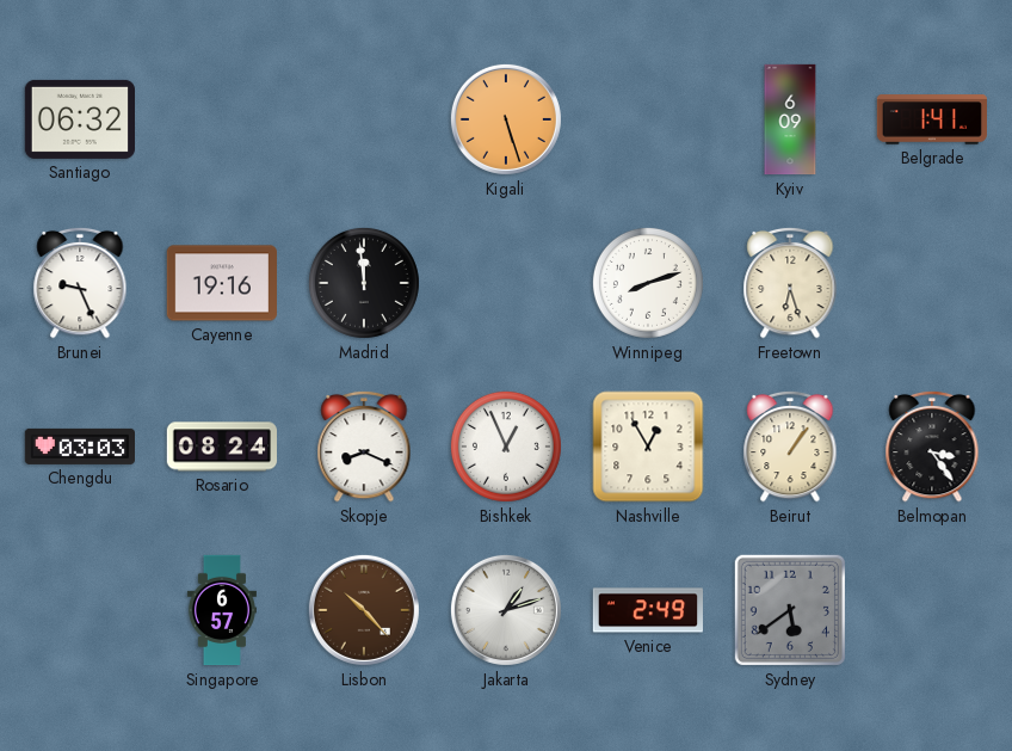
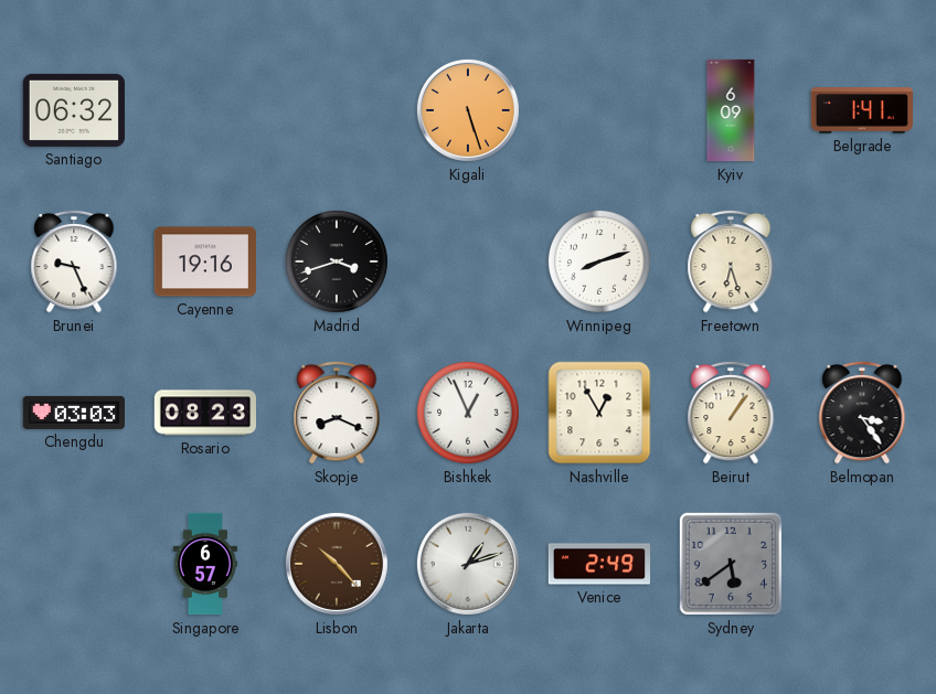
Madrid: 11:59 -> 3:42 (337, 261)
Rosario: 08:24 -> 08:23 (204, 413)
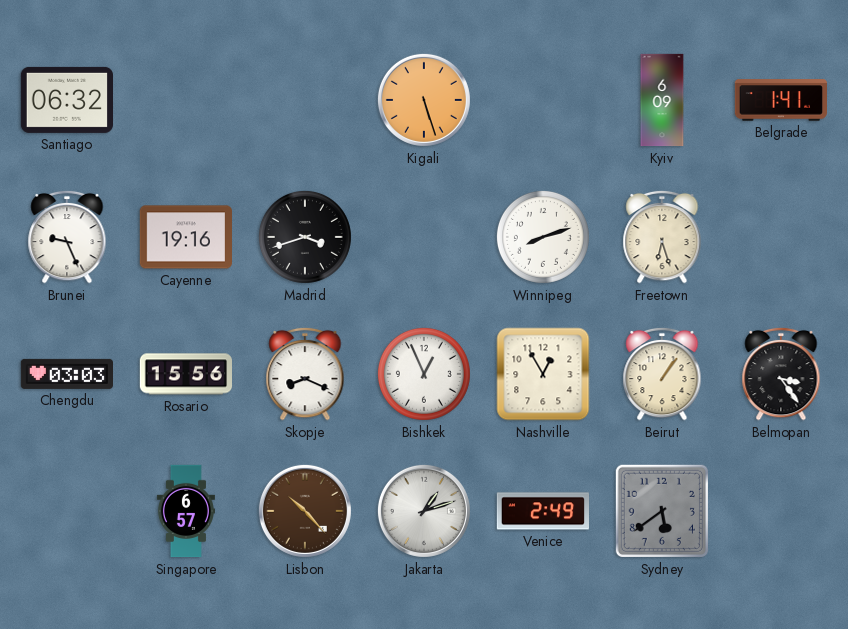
Rosario: 08:23 -> 15:56 (185, 374)
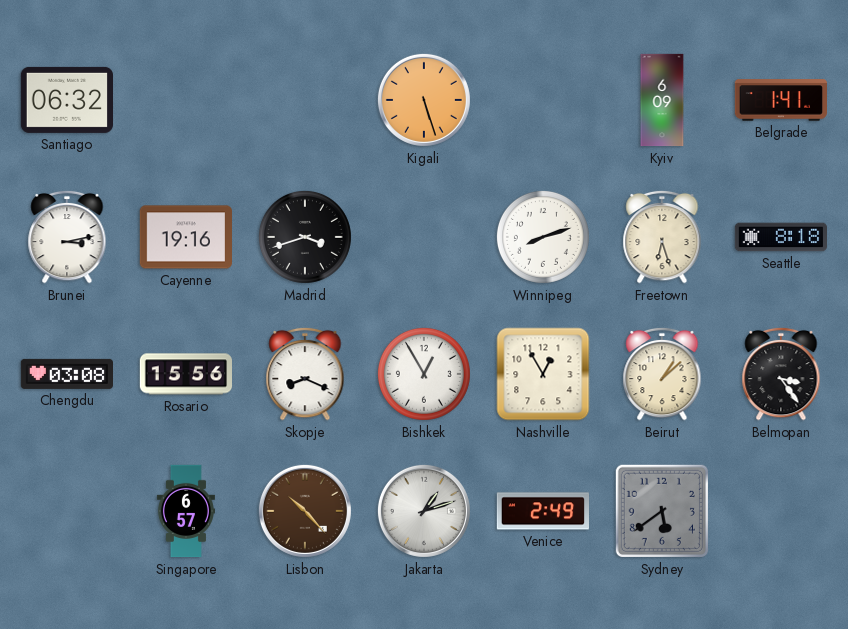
Brunei: 9:26 -> 3:13 (67, 237)
Seattle: none -> 8:18 (780, 237)
Chengdu: 03:03 -> 03:08 (66, 374)
Bishkek: 12:56 -> 12:55 (424, 374)
Beirut: 1:06 -> 1:08 (662, 374)
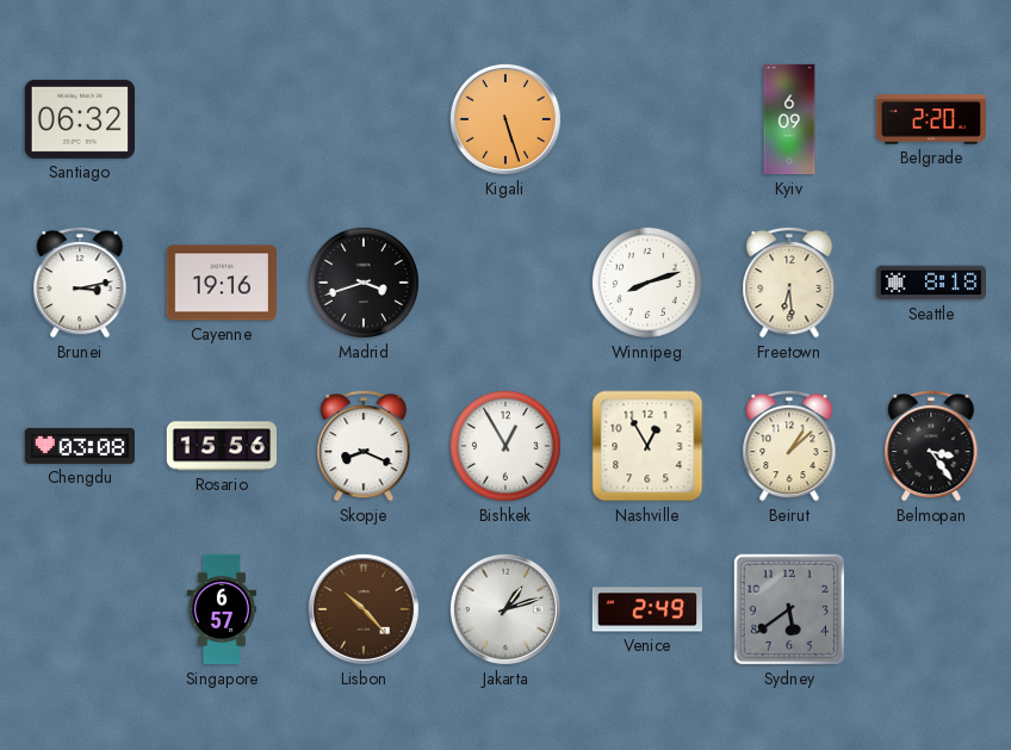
Belgrade: 1:41 -> 2:20 (930, 119)
Freetown: 6:27 -> 6:29 (789, 283)
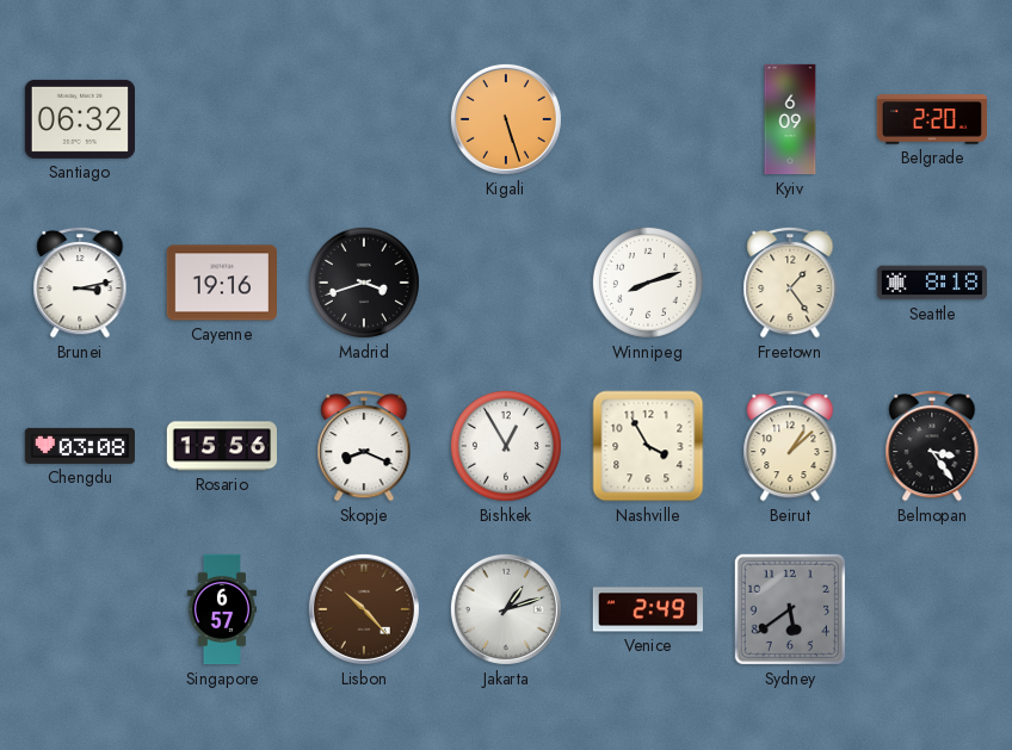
Freetown: 6:29 -> 1:24 (790, 283)
Nashville: 12:55 -> 3:55 (648, 446)
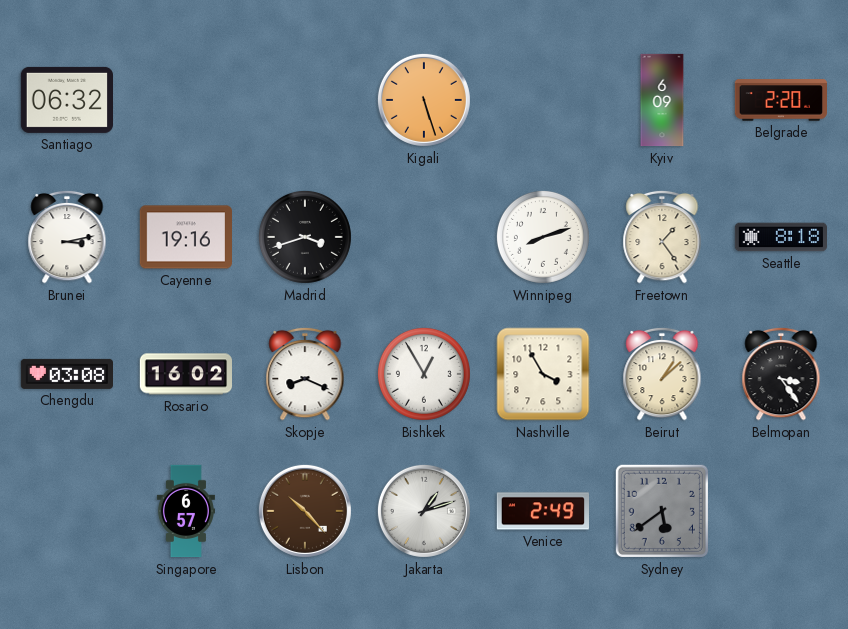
Rosario: 15:56 -> 16:02 (185, 374)
